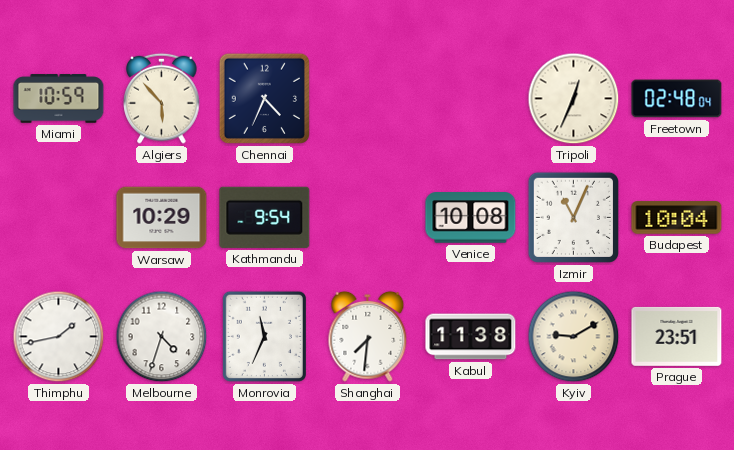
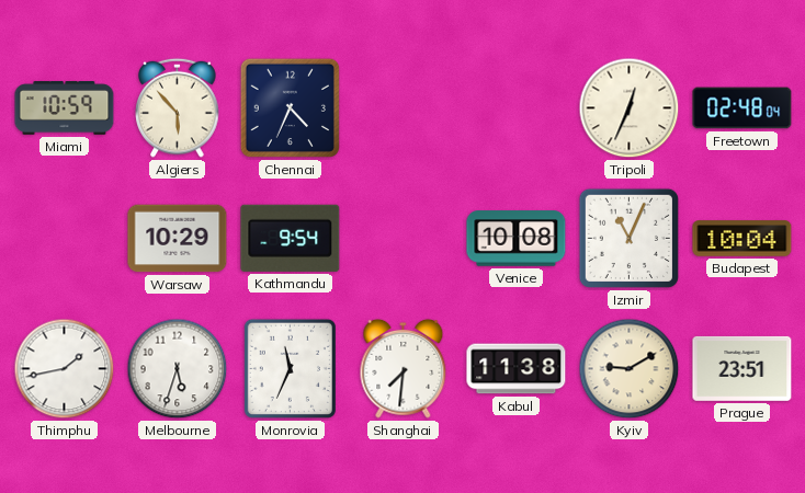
Melbourne: 4:33 -> 5:33 (178, 369)
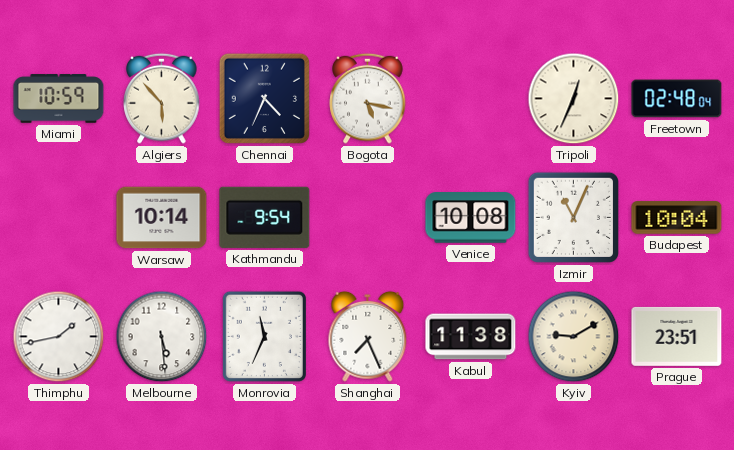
Bogota: none -> 5:17 (368, 98)
Warsaw: 10:29 -> 10:14 (162, 218)
Melbourne: 5:33 -> 5:29 (162, 337)
Shanghai: 7:31 -> 7:26 (368, 336)
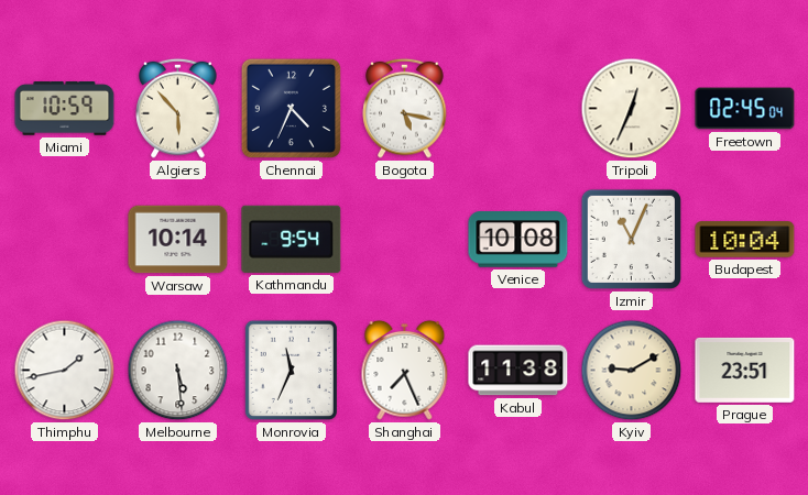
Freetown: 02:48 -> 02:45 (745, 109)
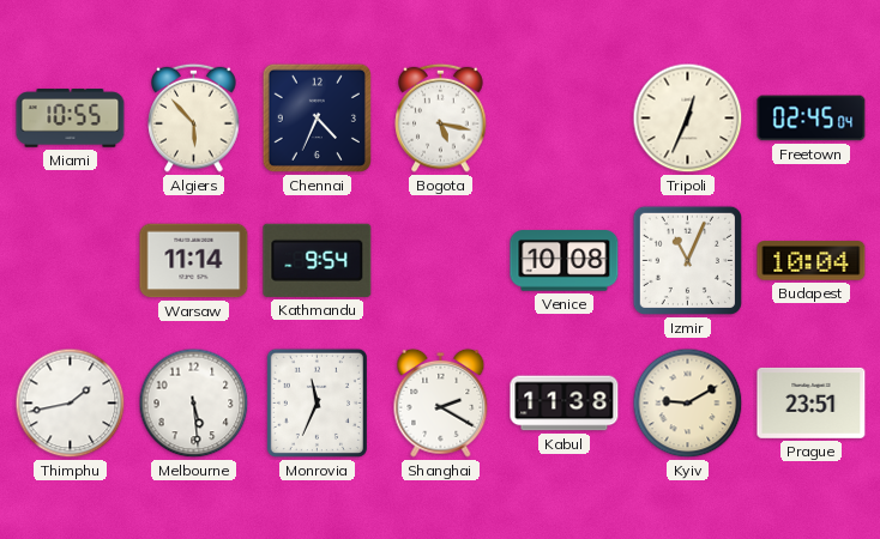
Miami: 10:59 -> 10:55 (71, 119)
Warsaw: 10:14 -> 11:14 (194, 261)
Shanghai: 7:26 -> 2:20 (441, 402)
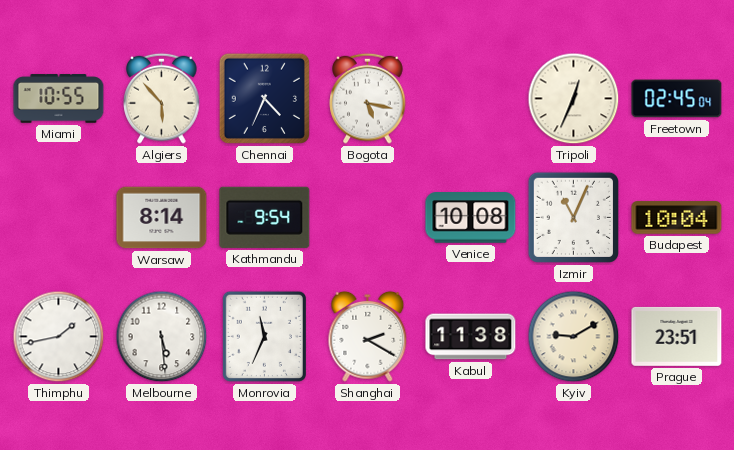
Warsaw: 11:14 -> 8:14 (162, 218)
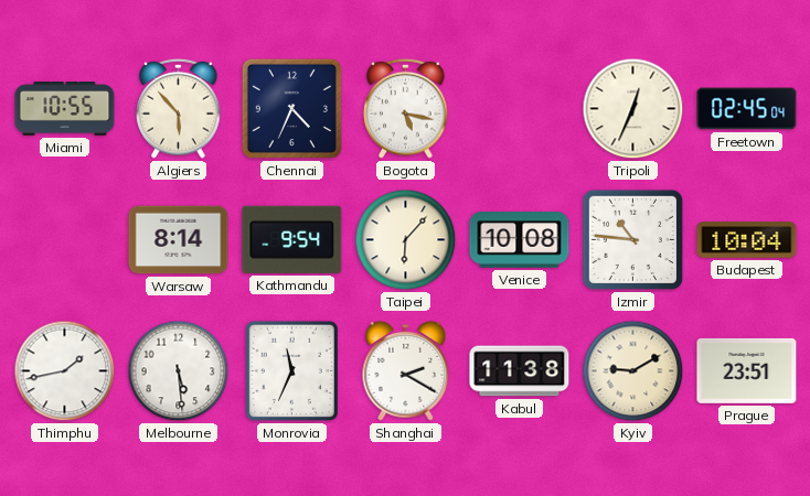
Taipei: none -> 6:07 (406, 240)
Izmir: 11:04 -> 10:46 (632, 239)
